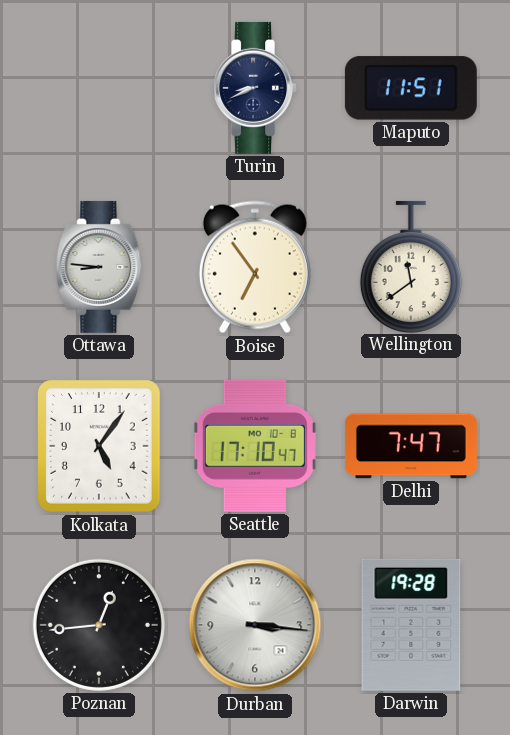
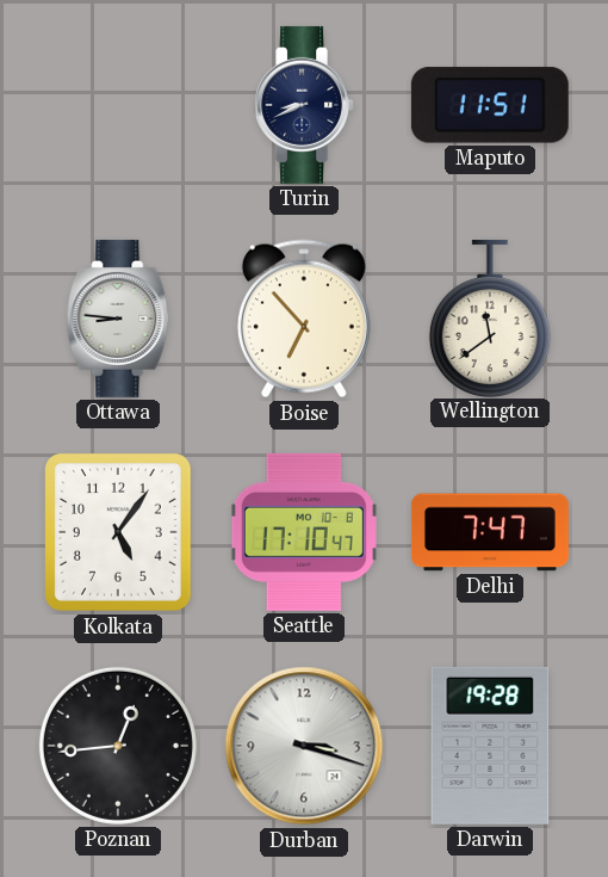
Boise: 6:54 -> 6:53 (304, 319)
Durban: 3:16 -> 3:18 (304, 746)
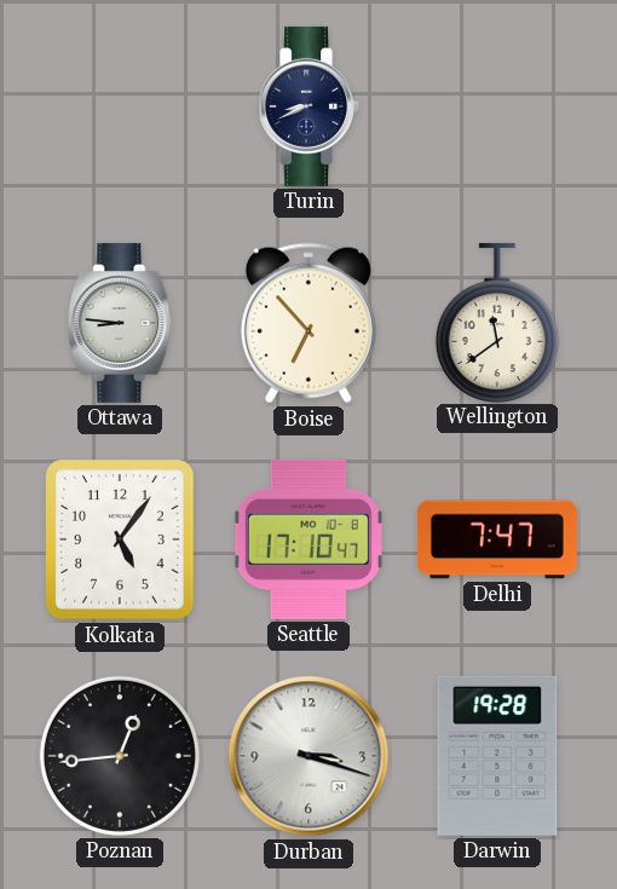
Maputo: 11:51 -> none (490, 105)
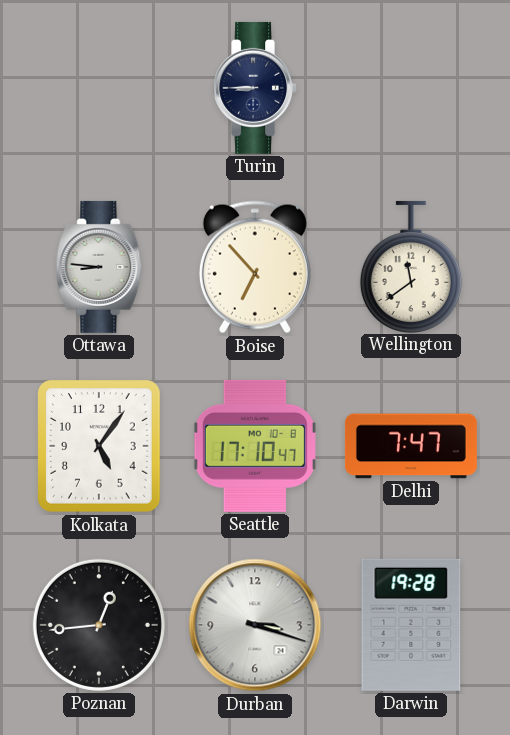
Turin: 8:41 -> 8:45 (256, 88)
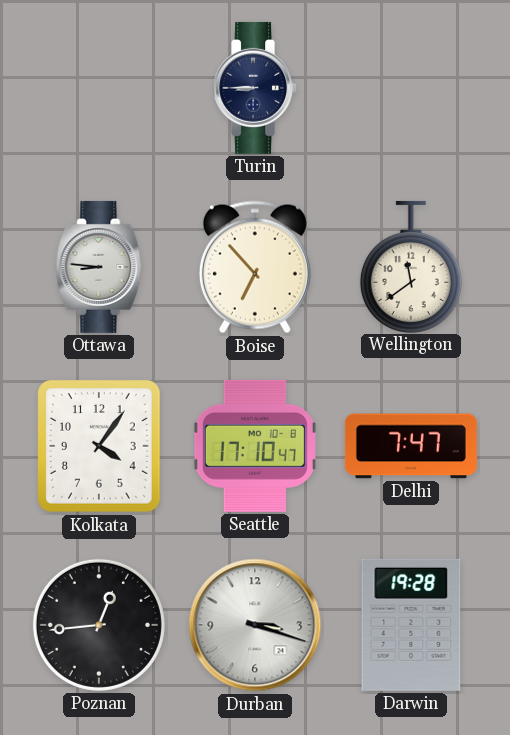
Kolkata: 5:06 -> 4:06 (99, 446)
